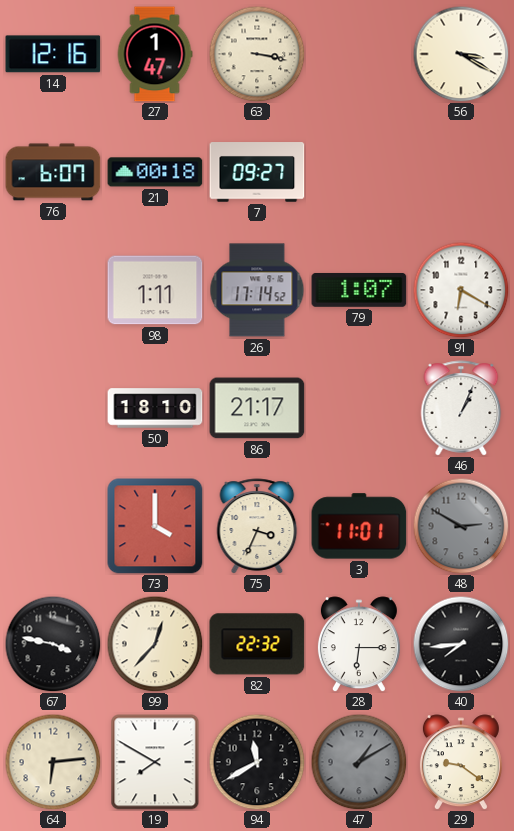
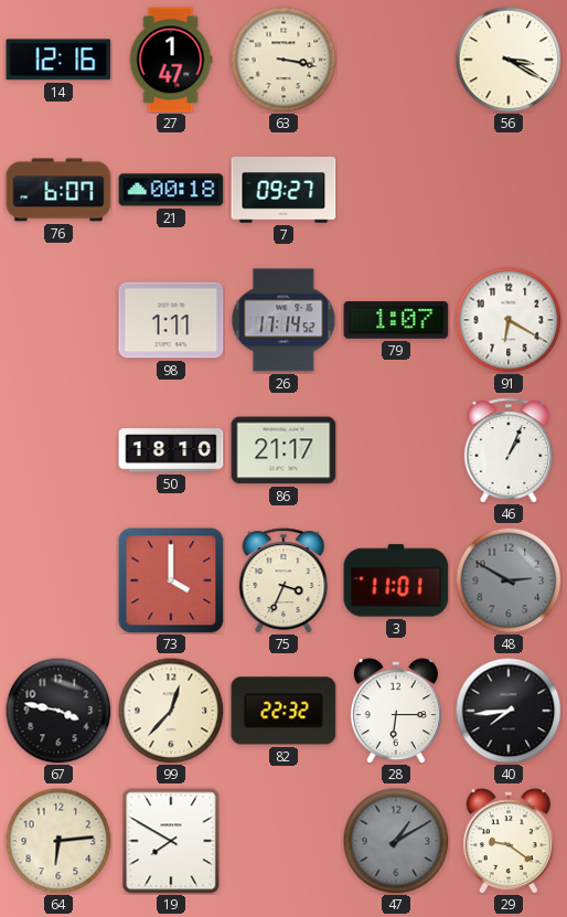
94: 11:40 -> none (257, 762)
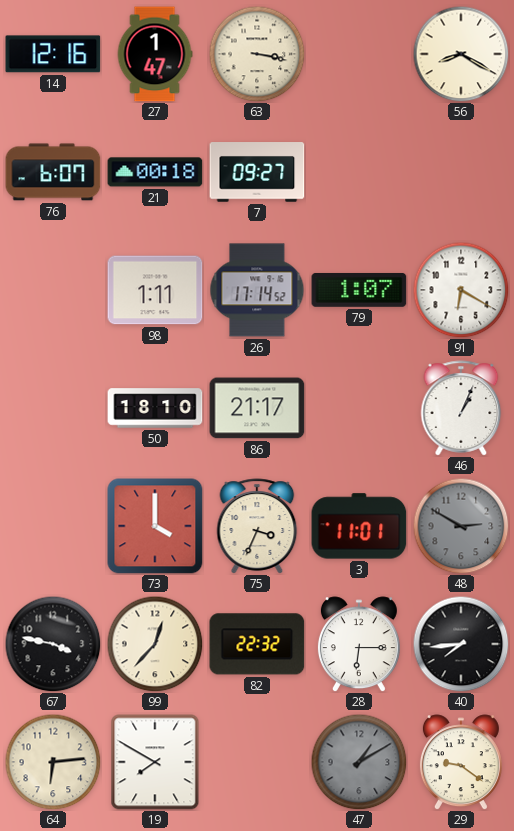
56: 3:20 -> 8:20 (461, 54)
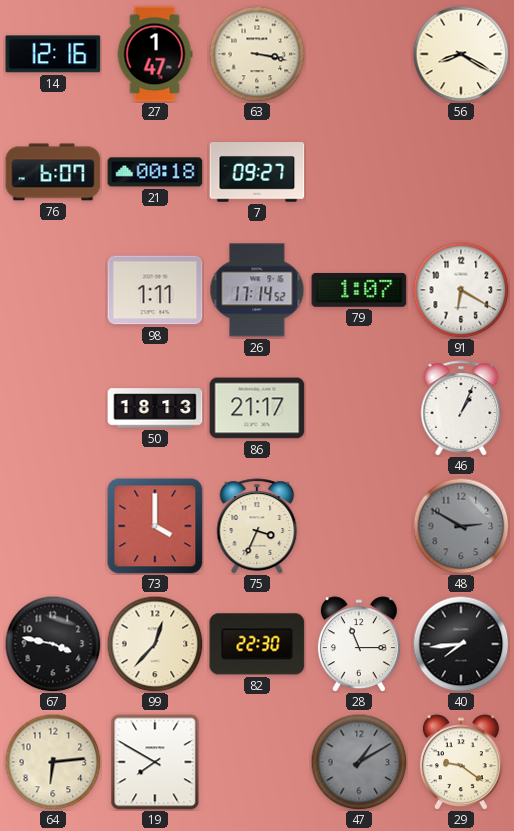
50: 18:10 -> 18:13 (155, 408)
3: 11:01 -> none (359, 526)
82: 22:32 -> 22:30 (257, 644)
28: 6:15 -> 11:15 (359, 644)
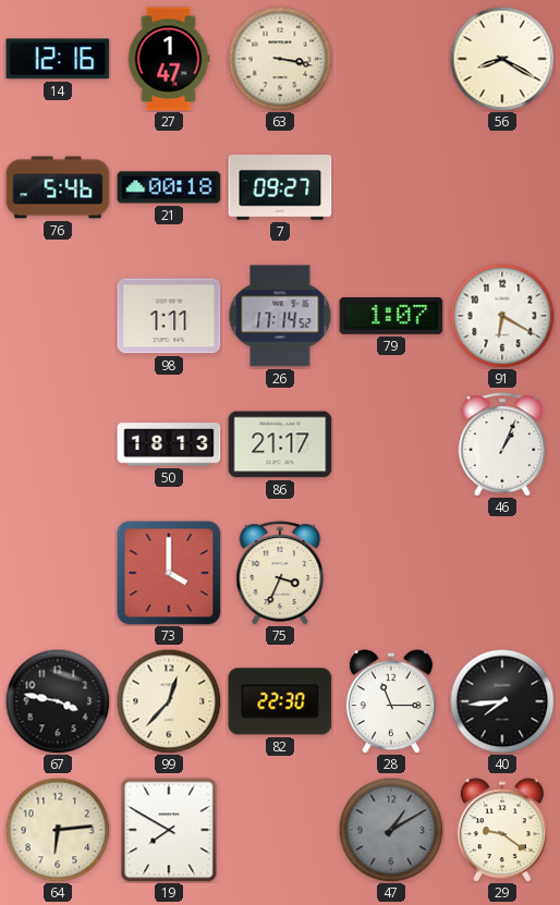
76: 6:07 -> 5:46 (58, 187)
48: 2:50 -> none (461, 526)
